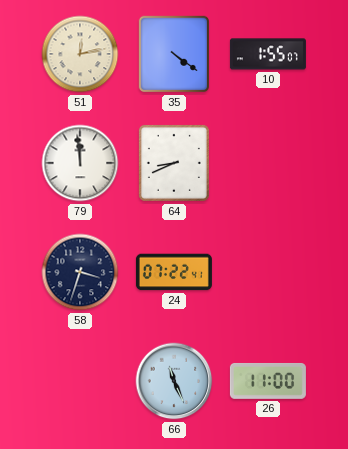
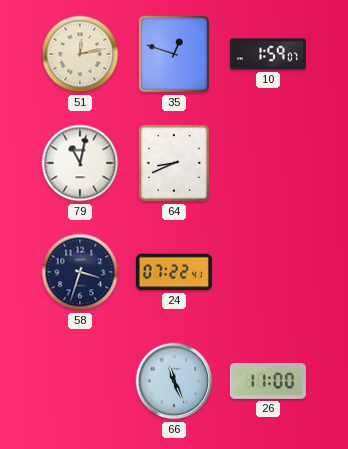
35: 4:21 -> 12:48 (174, 54)
10: 1:55 -> 1:59 (268, 54)
79: 11:59 -> 11:02 (80, 163)
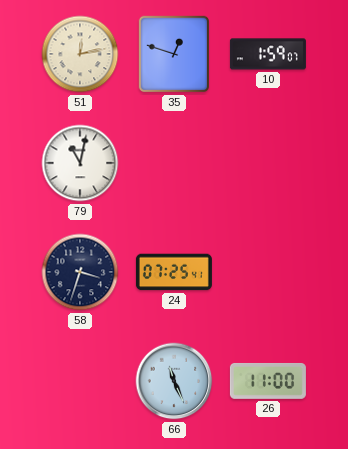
64: 8:41 -> none (174, 163)
24: 07:22 -> 07:25 (174, 272)
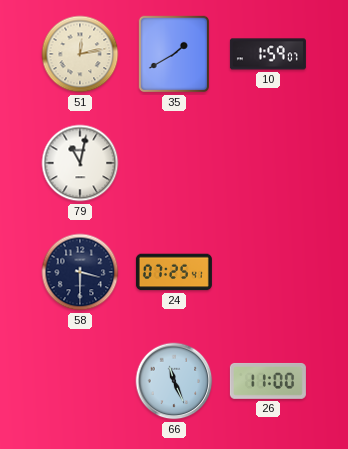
35: 12:48 -> 1:40 (174, 54)
58: 3:33 -> 3:30 (80, 272)
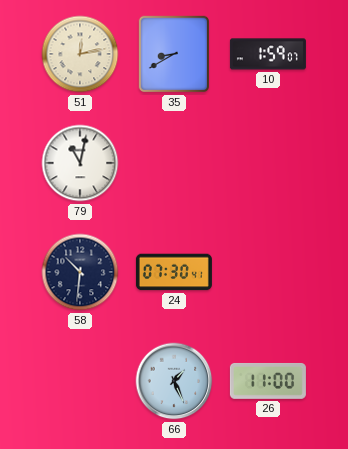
35: 1:40 -> 8:40 (174, 54)
58: 3:30 -> 10:31 (80, 272)
24: 07:25 -> 07:30 (174, 272)
66: 11:26 -> 1:26 (174, 381)
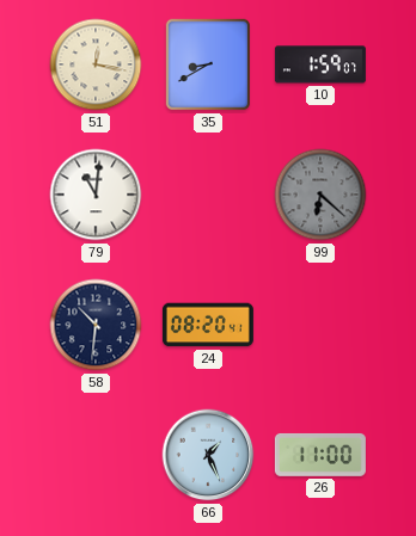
51: 12:13 -> 12:17 (96, 64)
79: 11:02 -> 11:01 (96, 195)
99: none -> 6:22 (320, 195)
24: 07:30 -> 08:20 (208, 325)
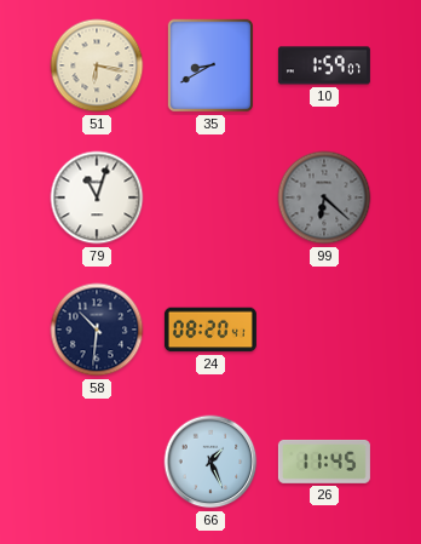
51: 12:17 -> 6:17 (97, 65)
79: 11:01 -> 11:03 (97, 197)
26: 11:00 -> 11:45 (324, 462)
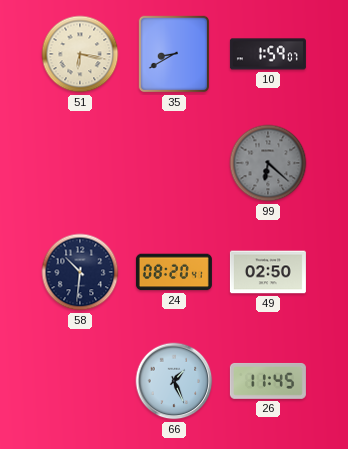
79: 11:03 -> none (97, 197)
49: none -> 02:50 (268, 272)
